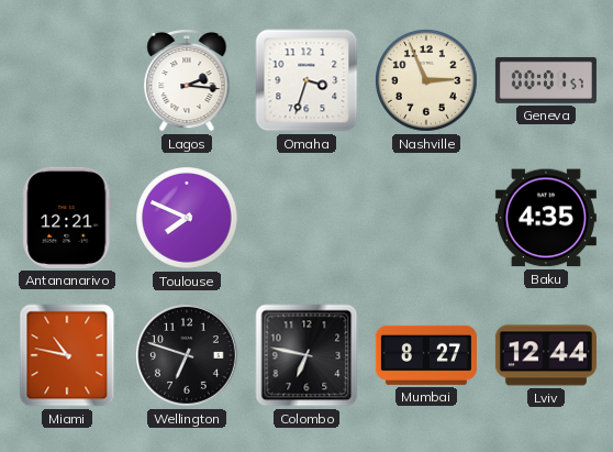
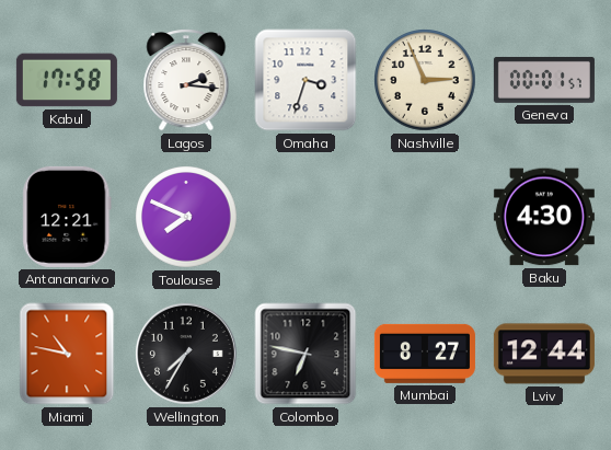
Kabul: none -> 17:58 (67, 80)
Baku: 4:35 -> 4:30 (544, 217)
Wellington: 6:48 -> 7:35 (186, 354)
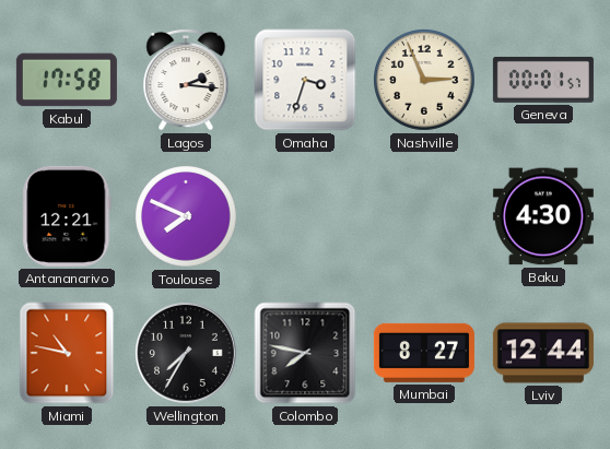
Colombo: 6:47 -> 7:47 (305, 353)
